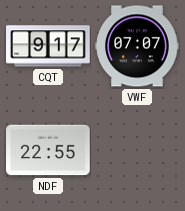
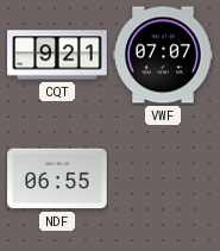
CQT: 9:17 -> 9:21 (57, 55)
NDF: 22:55 -> 06:55 (57, 178)
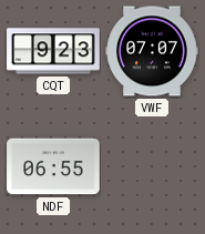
CQT: 9:21 -> 9:23 (53, 51)
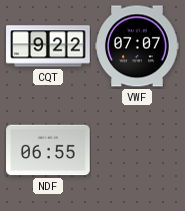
CQT: 9:23 -> 9:22 (48, 46)
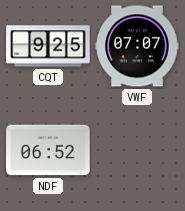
CQT: 9:22 -> 9:25 (48, 46)
NDF: 06:55 -> 06:52 (48, 150)
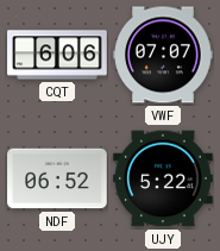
CQT: 9:25 -> 6:06 (57, 55)
UJY: none -> 5:22 (163, 178)
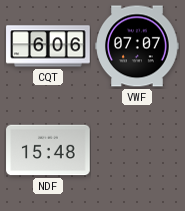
NDF: 06:52 -> 15:48 (48, 150)
UJY: 5:22 -> none (163, 178)
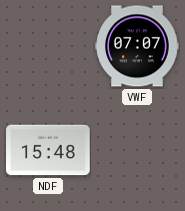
CQT: 6:06 -> none (48, 46)
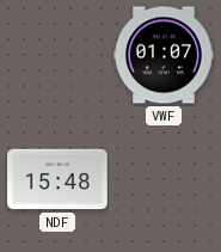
VWF: 07:07 -> 01:07 (164, 55)
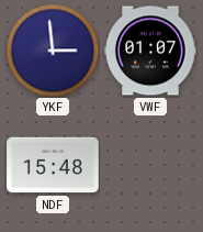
YKF: none -> 2:59 (53, 51)
